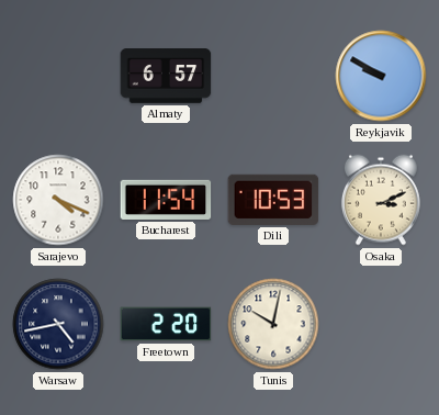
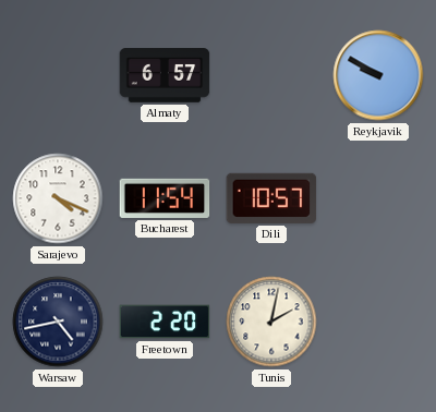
Dili: 10:53 -> 10:57 (271, 198)
Osaka: 3:11 -> none (381, 200)
Tunis: 10:02 -> 2:02 (271, 322)
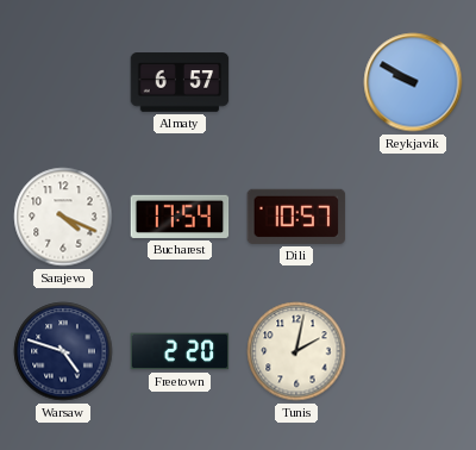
Bucharest: 11:54 -> 17:54 (180, 217)
Warsaw: 4:43 -> 4:48 (63, 351)
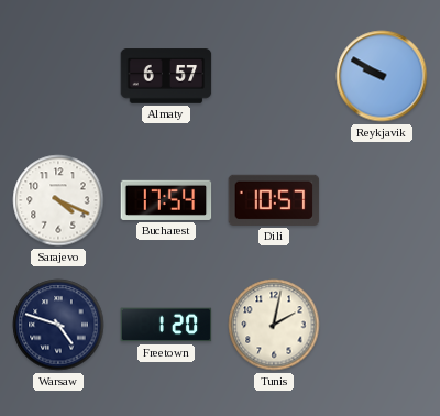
Freetown: 2:20 -> 1:20 (166, 325)
